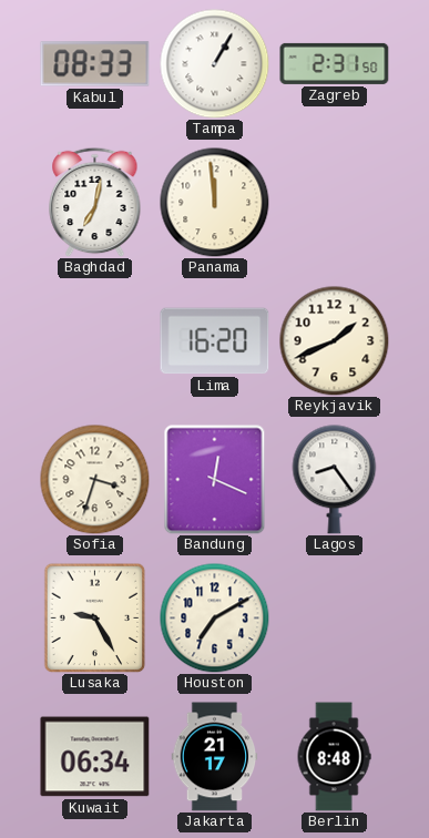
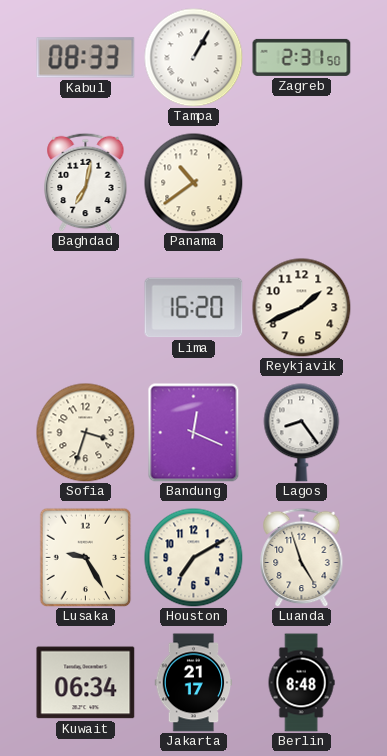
Panama: 11:59 -> 10:39 (194, 183)
Luanda: none -> 4:57 (302, 557)
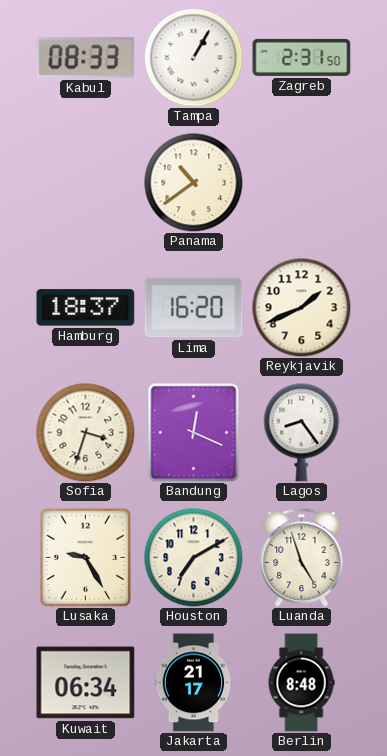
Baghdad: 7:02 -> none (86, 182)
Hamburg: none -> 18:37 (86, 308)
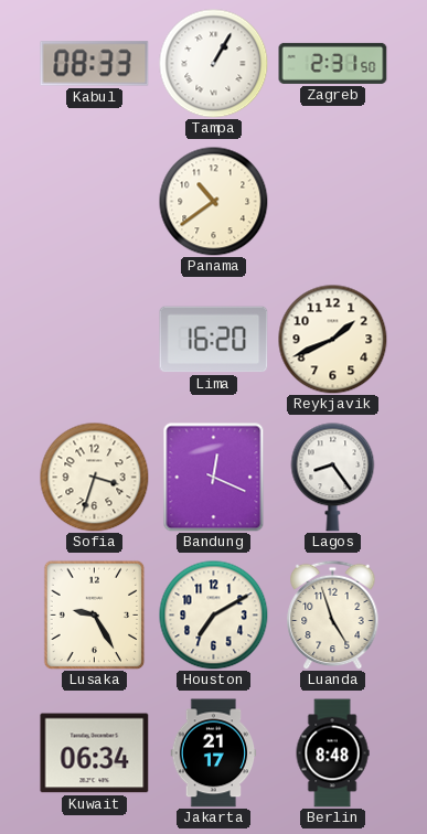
Hamburg: 18:37 -> none (86, 308)
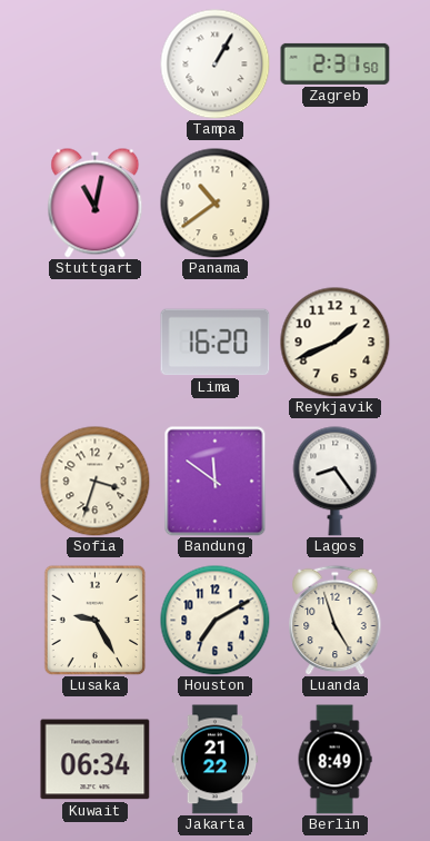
Kabul: 08:33 -> none (95, 64)
Stuttgart: none -> 11:02 (96, 204)
Bandung: 12:19 -> 11:51 (216, 482)
Jakarta: 21:17 -> 21:22 (216, 760)
Berlin: 8:48 -> 8:49 (334, 760)
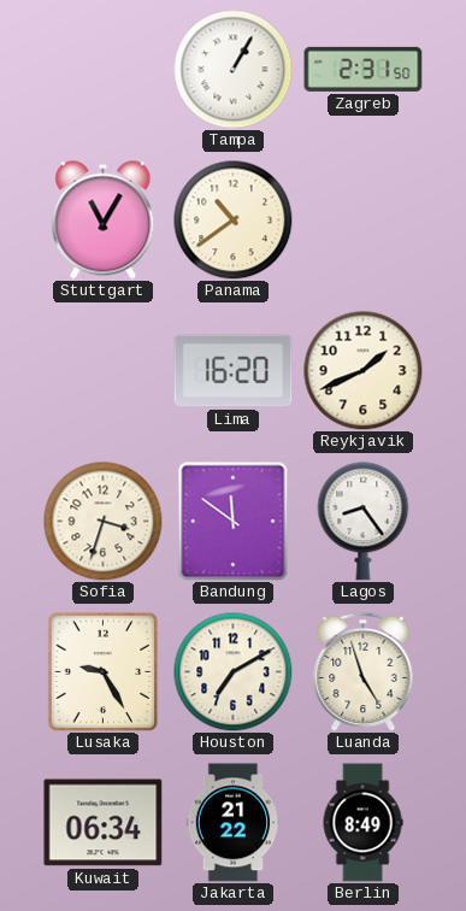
Stuttgart: 11:02 -> 11:05 (104, 221)
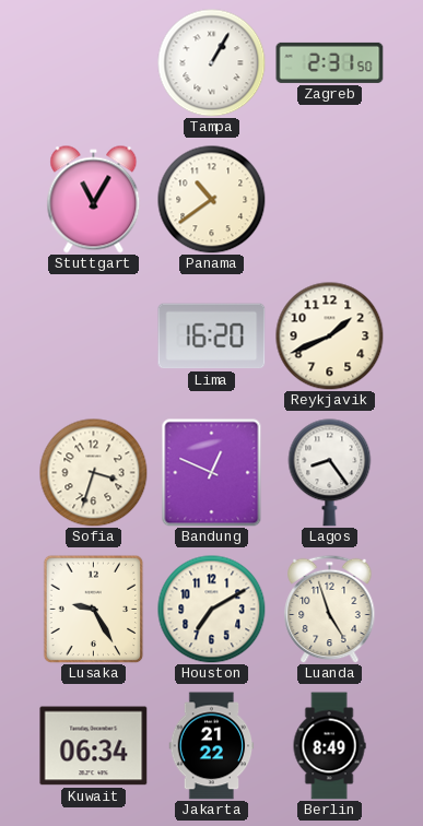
Bandung: 11:51 -> 12:49 (212, 473)
